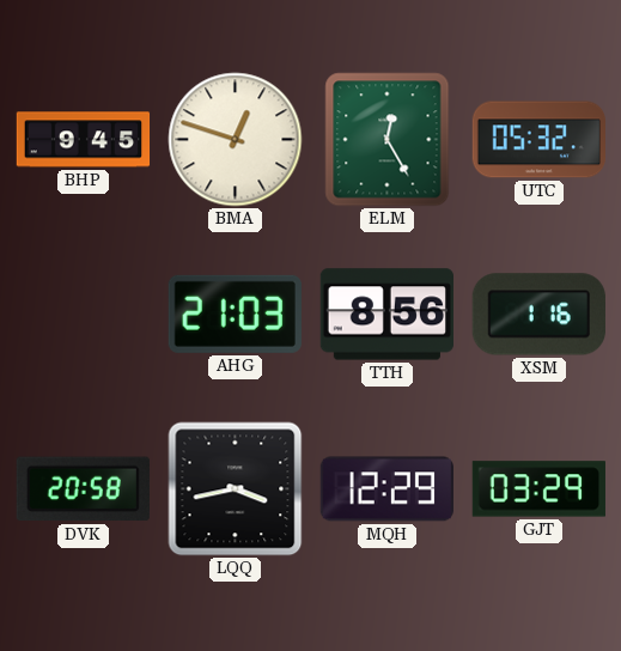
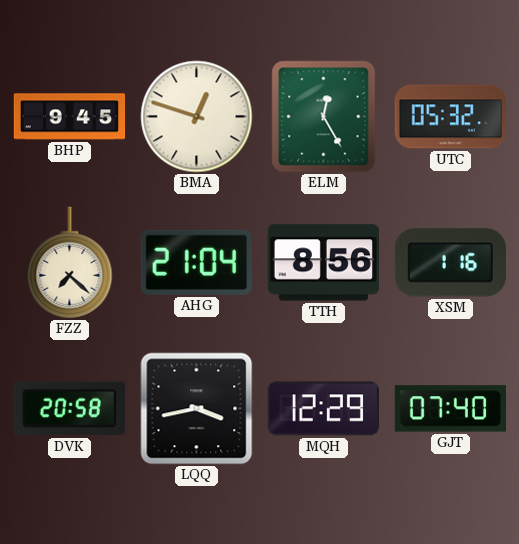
FZZ: none -> 7:22 (70, 263)
AHG: 21:03 -> 21:04 (196, 262)
GJT: 03:29 -> 07:40 (450, 409)
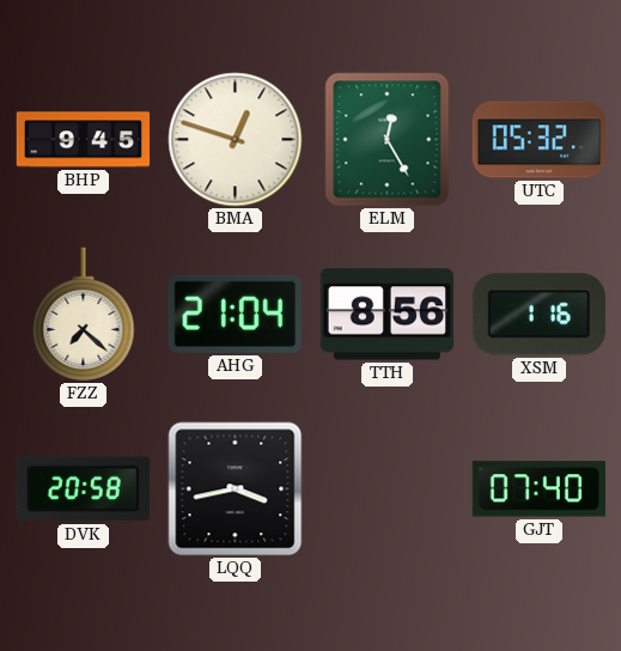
MQH: 12:29 -> none (323, 409)
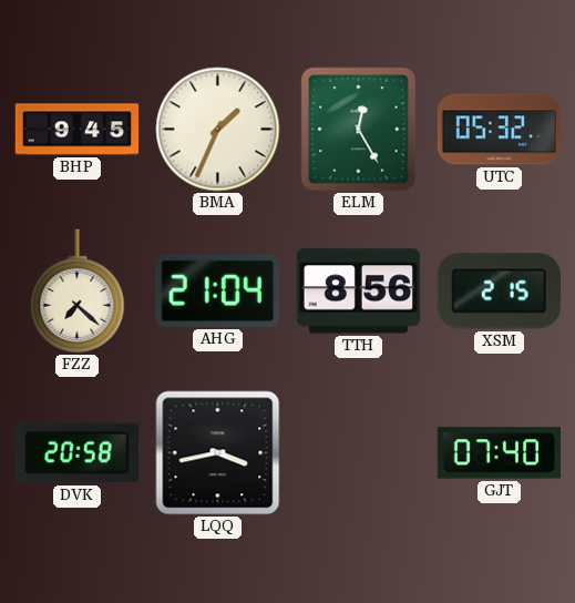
BMA: 12:48 -> 1:34 (218, 130)
XSM: 1:16 -> 2:15 (499, 292)
